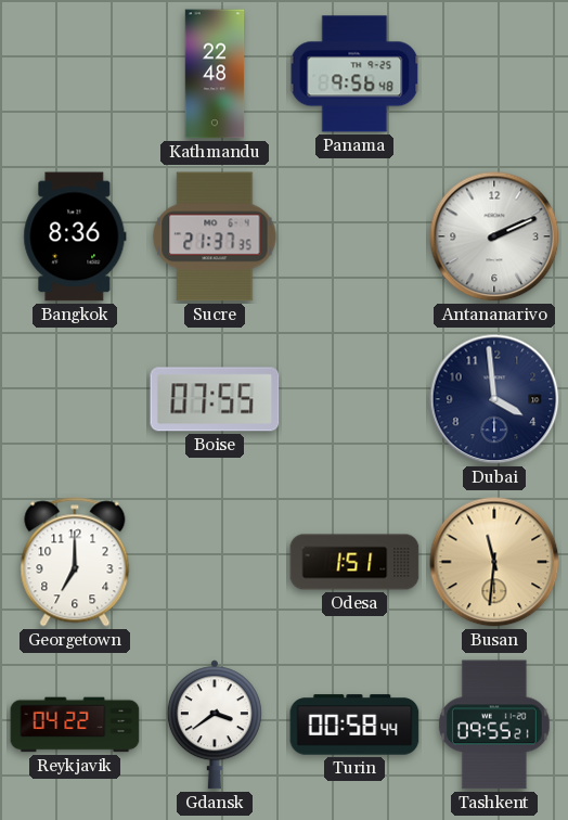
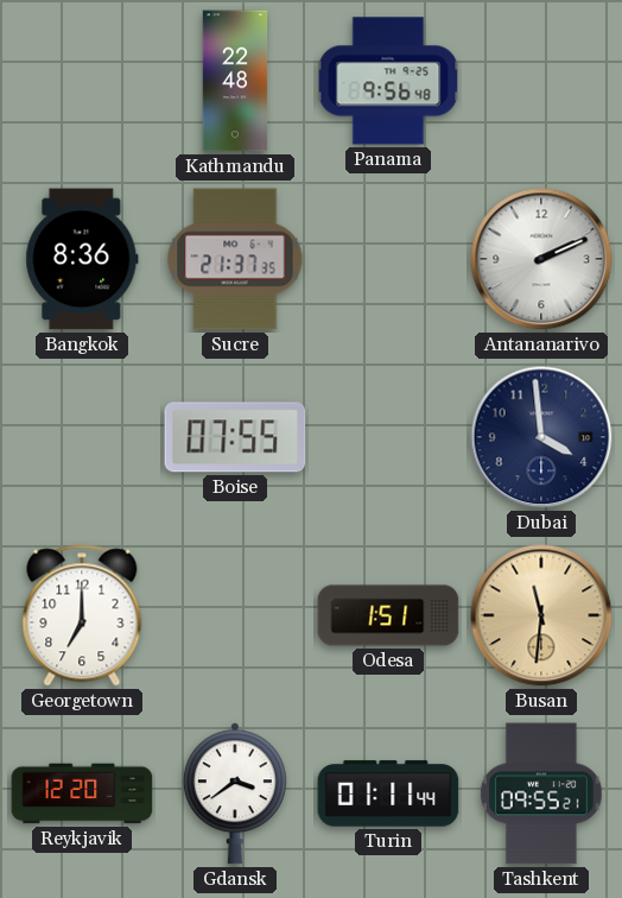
Reykjavik: 04:22 -> 12:20 (82, 793)
Turin: 00:58 -> 01:11 (388, 793)
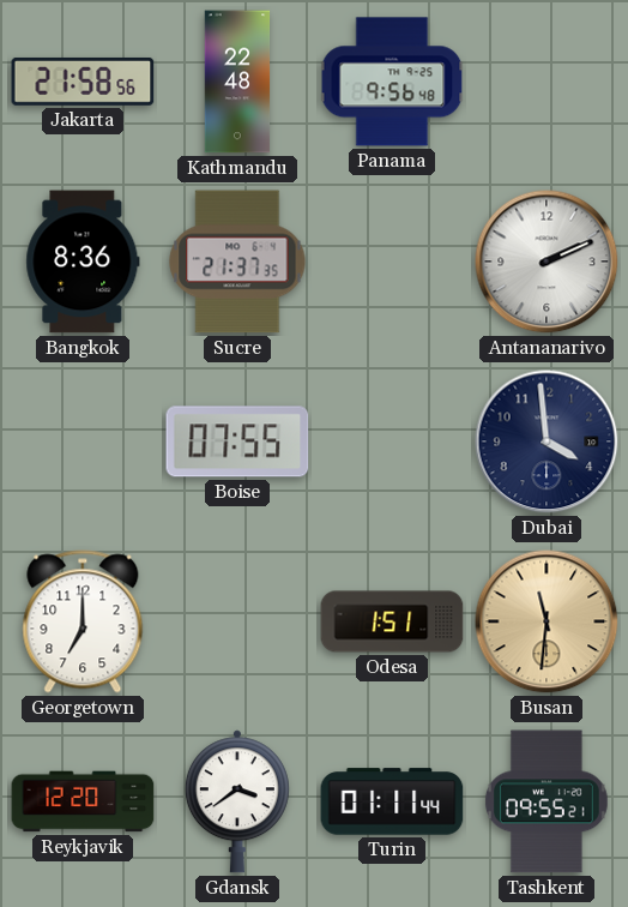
Jakarta: none -> 21:58 (83, 82)
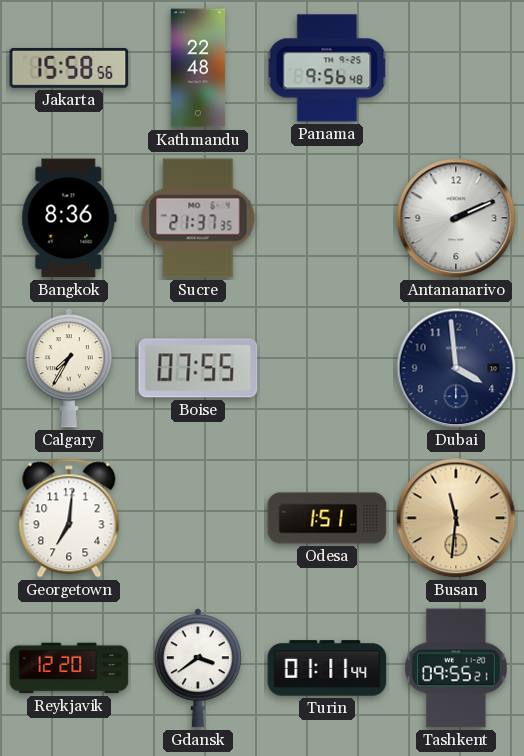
Jakarta: 21:58 -> 15:58 (69, 68)
Calgary: none -> 7:35 (69, 368)
Georgetown: 7:00 -> 7:01 (69, 518)
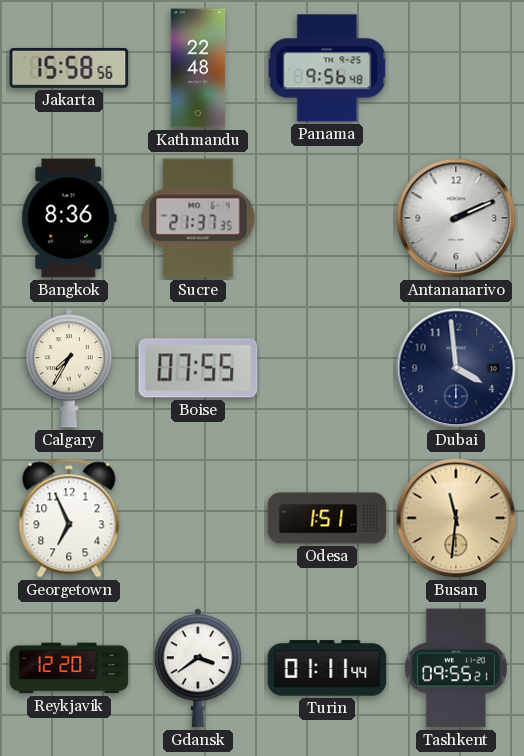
Georgetown: 7:01 -> 6:56 (69, 518)
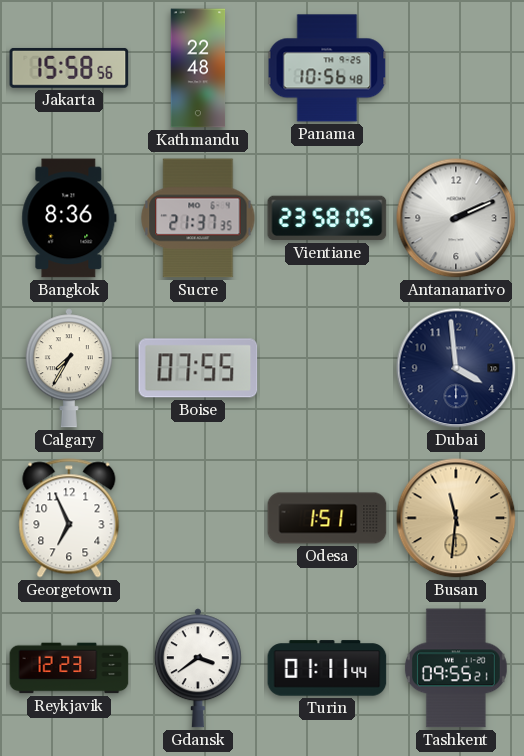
Panama: 9:56 -> 10:56 (327, 68)
Vientiane: none -> 23:58 (327, 218)
Reykjavik: 12:20 -> 12:23 (69, 668)
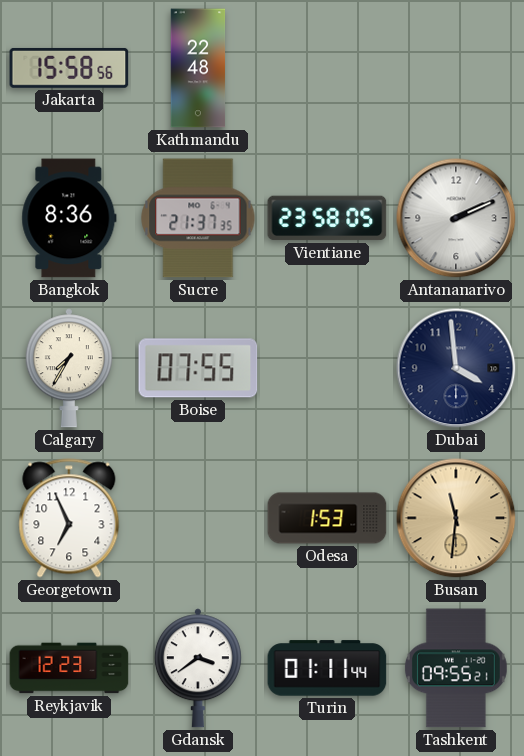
Panama: 10:56 -> none (327, 68)
Odesa: 1:51 -> 1:53 (327, 518)
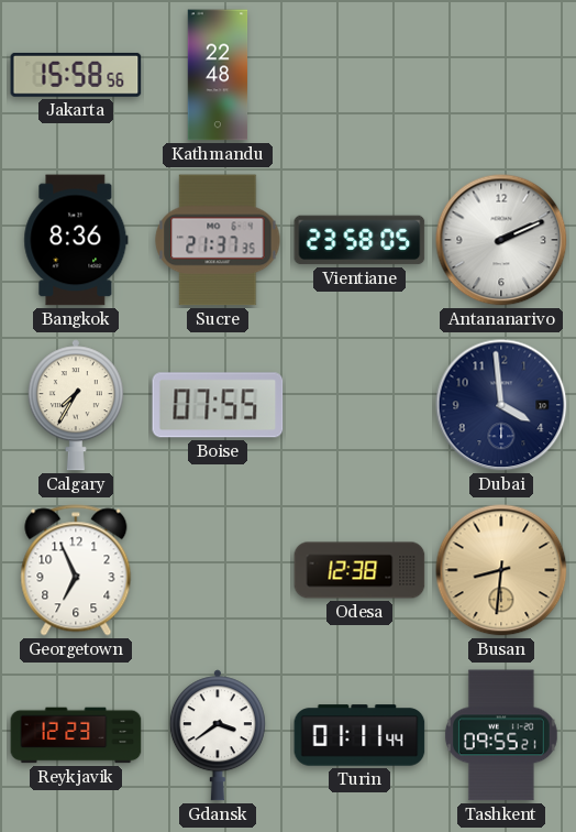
Odesa: 1:53 -> 12:38 (359, 570)
Busan: 11:31 -> 8:31 (501, 570)
